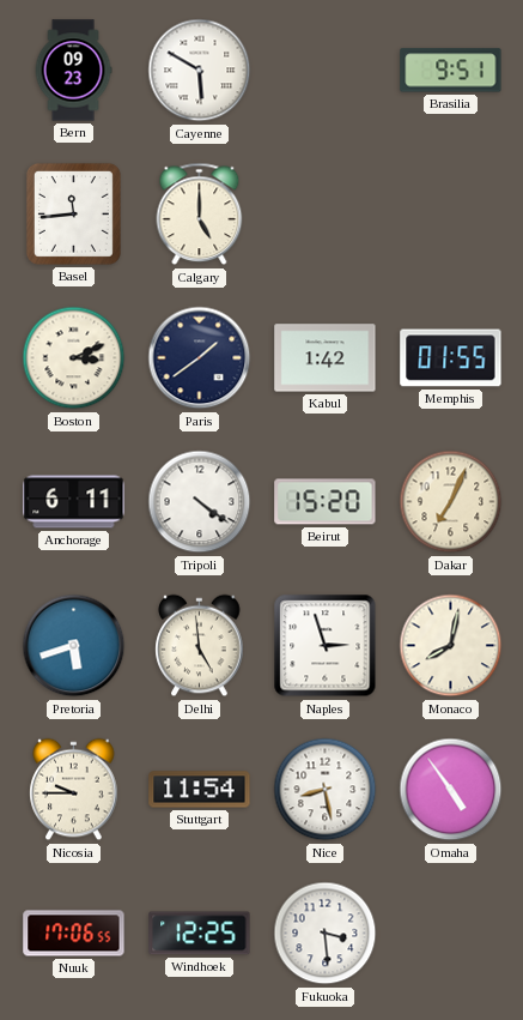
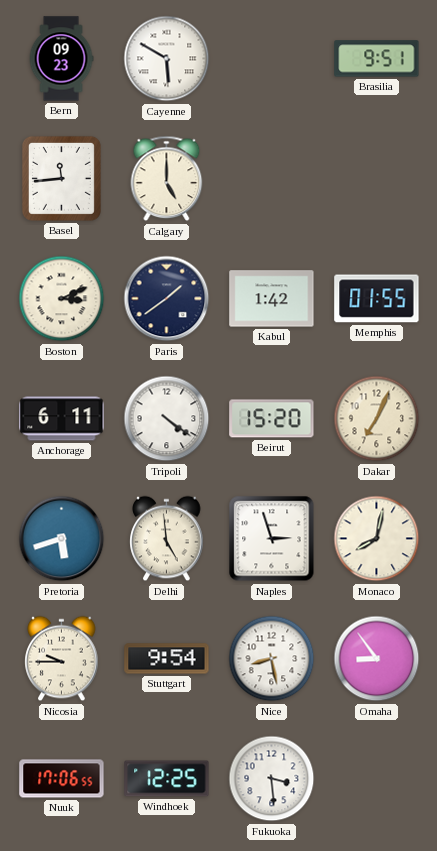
Stuttgart: 11:54 -> 9:54 (167, 659)
Omaha: 4:54 -> 8:54 (377, 659)
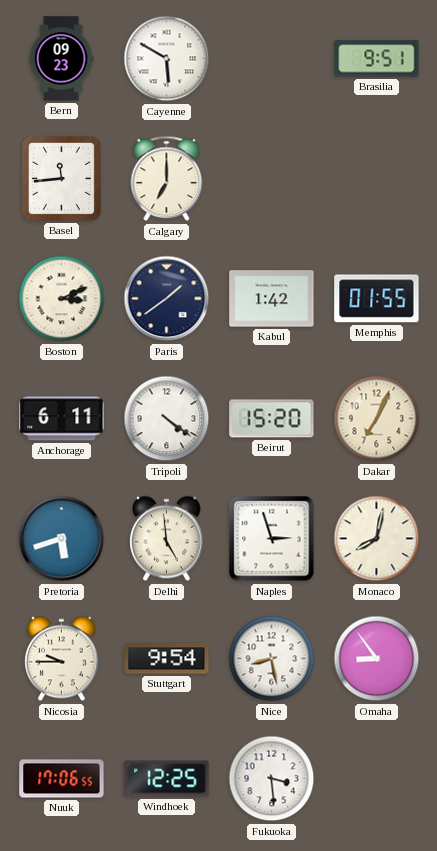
Calgary: 5:00 -> 7:00 (167, 179)
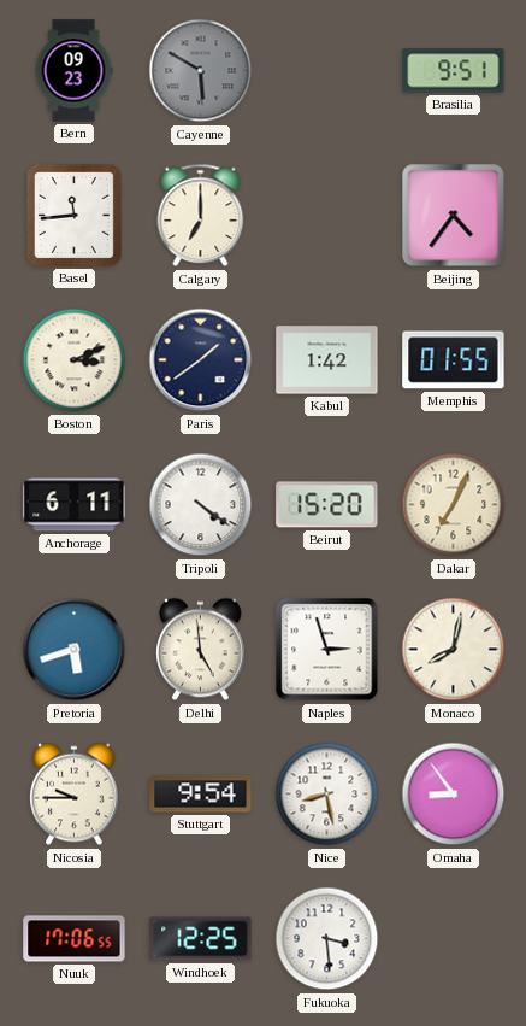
Cayenne dial: white -> grey (201, 71)
Beijing: none -> 4:36 (454, 216)
